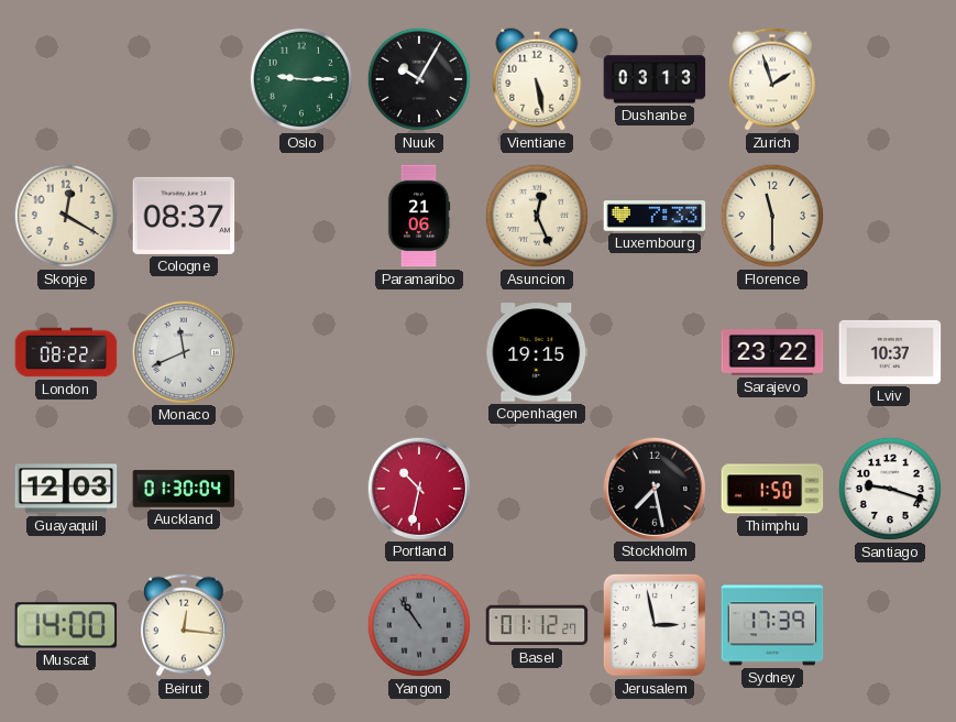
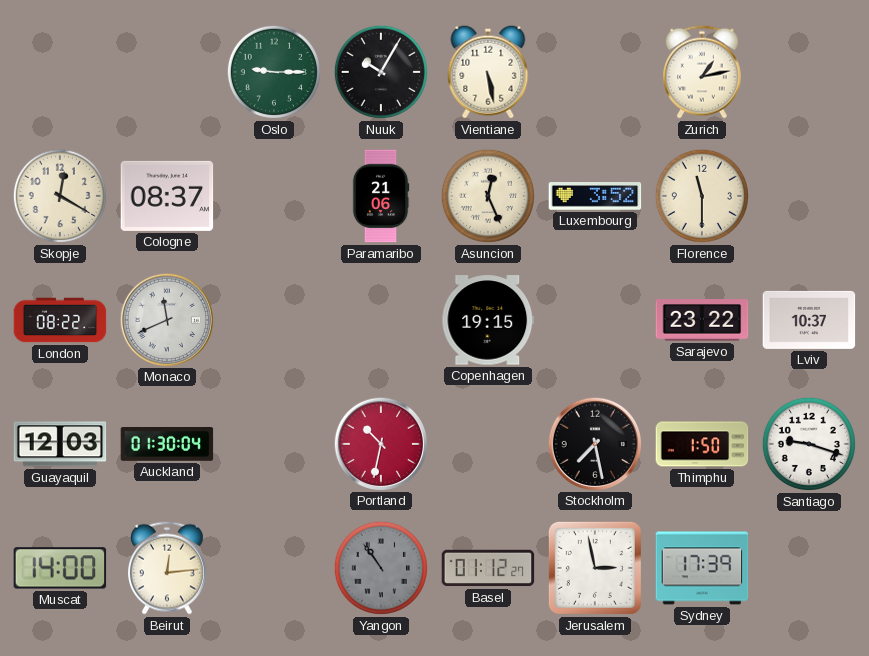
Dushanbe: 03:13 -> none (655, 79)
Zurich: 1:57 -> 1:13 (703, 72)
Luxembourg: 7:33 -> 3:52 (595, 196)
Beirut: 12:16 -> 12:14 (168, 568)
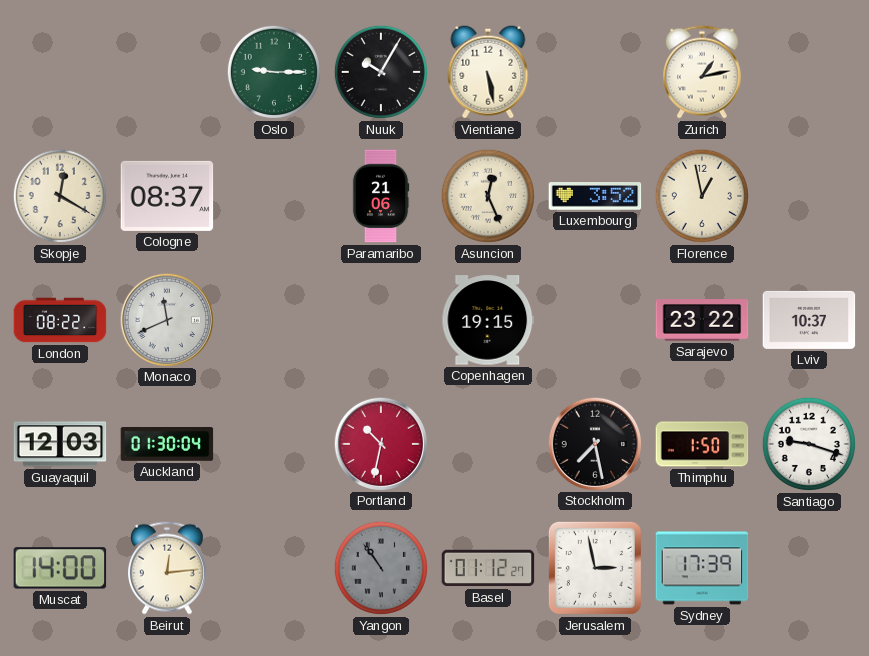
Florence: 11:30 -> 12:58 (702, 196)
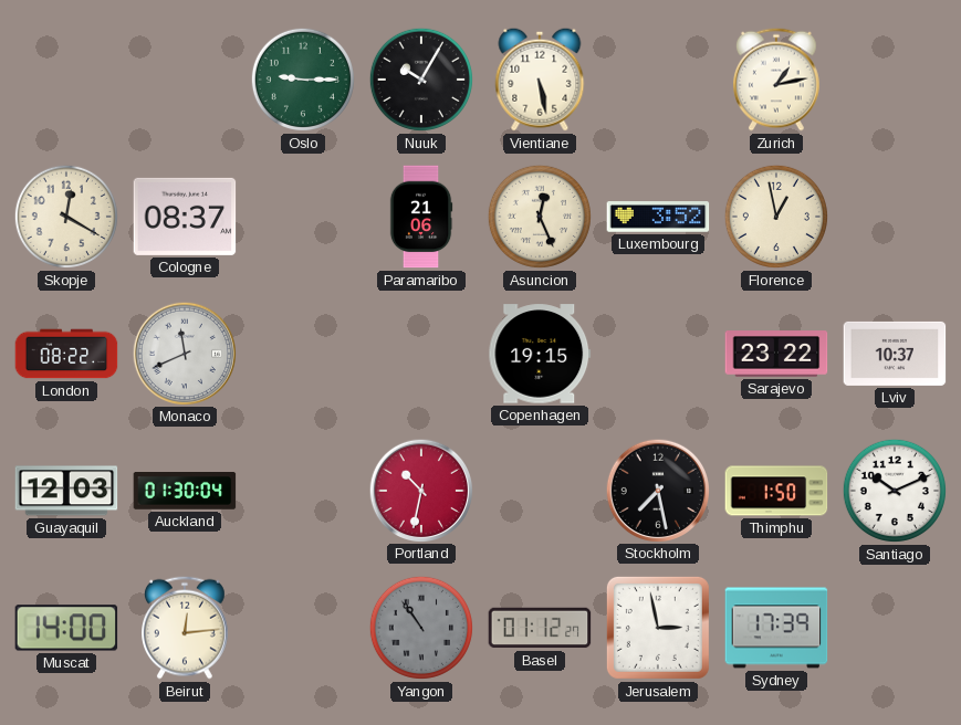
Santiago: 9:18 -> 10:11 (895, 491)
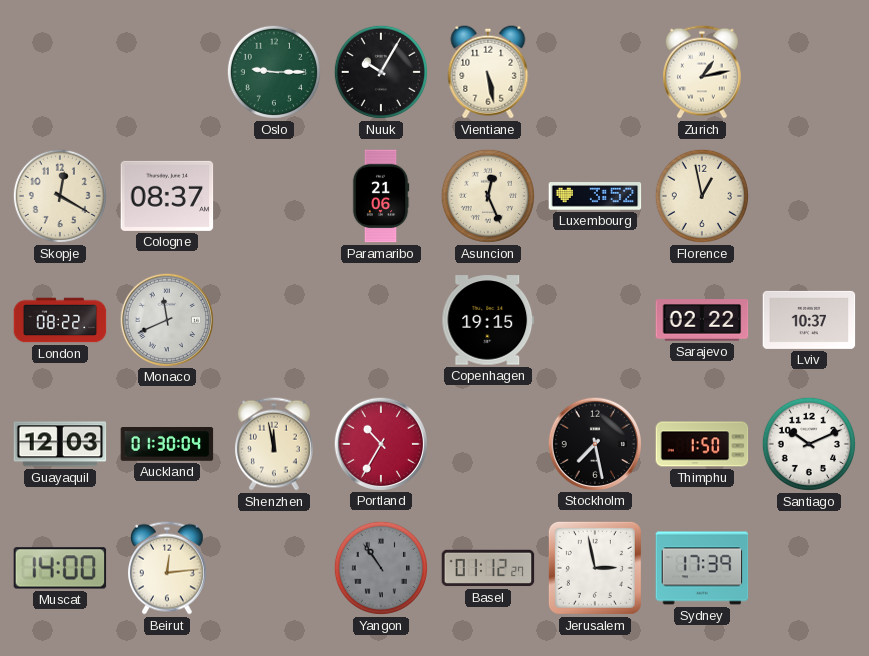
Sarajevo: 23:22 -> 02:22 (702, 320)
Shenzhen: none -> 11:58 (275, 444)
Portland: 10:32 -> 10:35 (380, 443)
